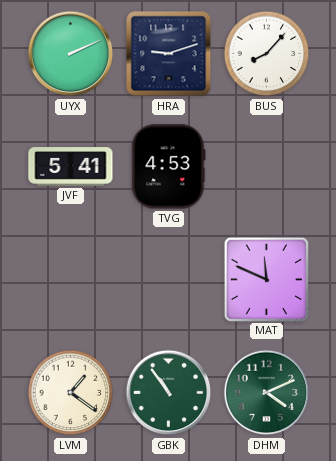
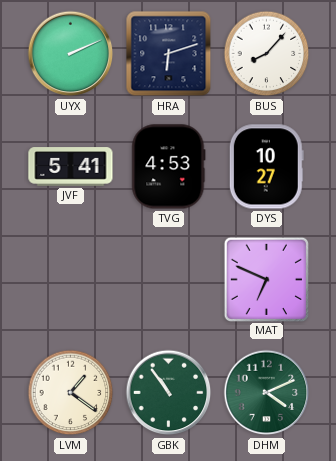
HRA: 9:12 -> 6:12 (169, 54)
DYS: none -> 10:27 (266, 167)
MAT: 11:49 -> 6:49 (266, 279)
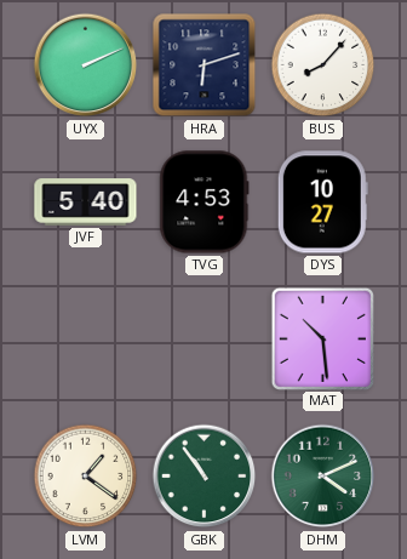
JVF: 5:41 -> 5:40 (86, 203)
MAT: 6:49 -> 10:29 (322, 338)
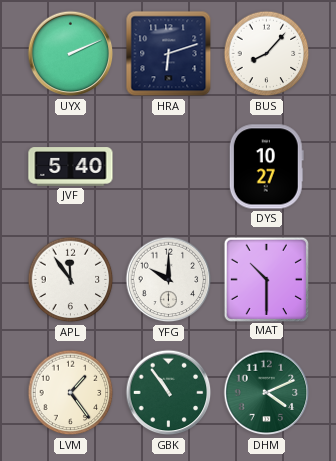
TVG: 4:53 -> none (205, 203)
APL: none -> 11:54 (71, 280)
YFG: none -> 10:00 (169, 280)
MAT: 10:29 -> 10:30 (266, 279)
LVM: 1:21 -> 1:24 (71, 393)
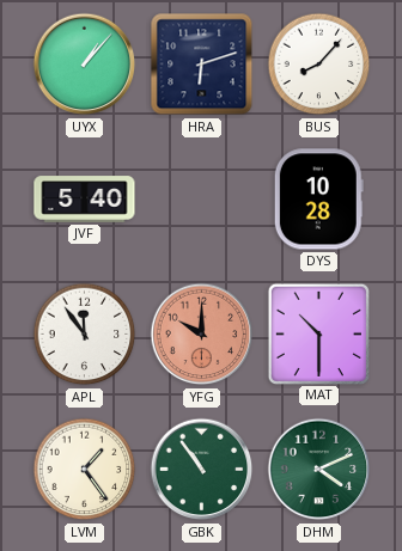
UYX: 2:11 -> 1:07 (85, 65)
DYS: 10:27 -> 10:28 (318, 200)
YFG dial: white -> salmon (202, 335)
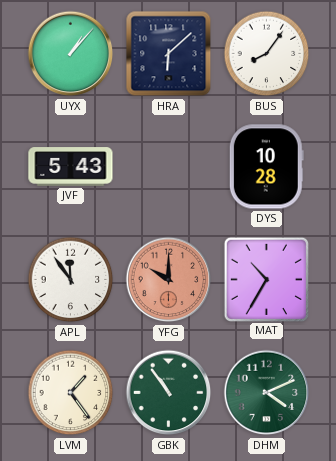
HRA: 6:12 -> 6:08 (169, 54)
BUS: 8:07 -> 8:06 (267, 54)
JVF: 5:40 -> 5:43 (71, 167)
MAT: 10:30 -> 10:35 (266, 279)
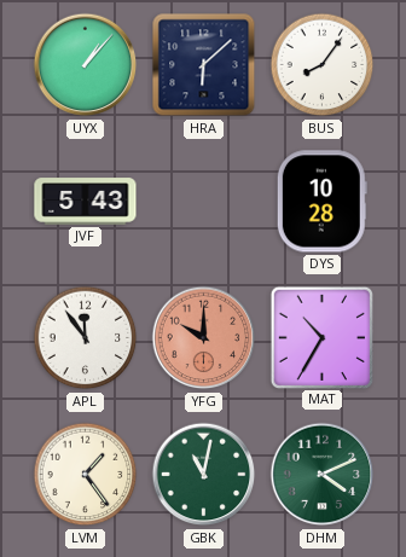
GBK: 10:54 -> 11:02 (204, 475)
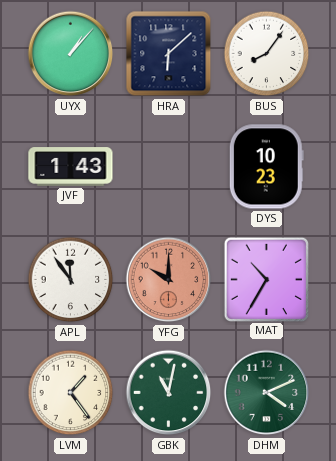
JVF: 5:43 -> 1:43 (71, 167)
DYS: 10:28 -> 10:23 (266, 167)
